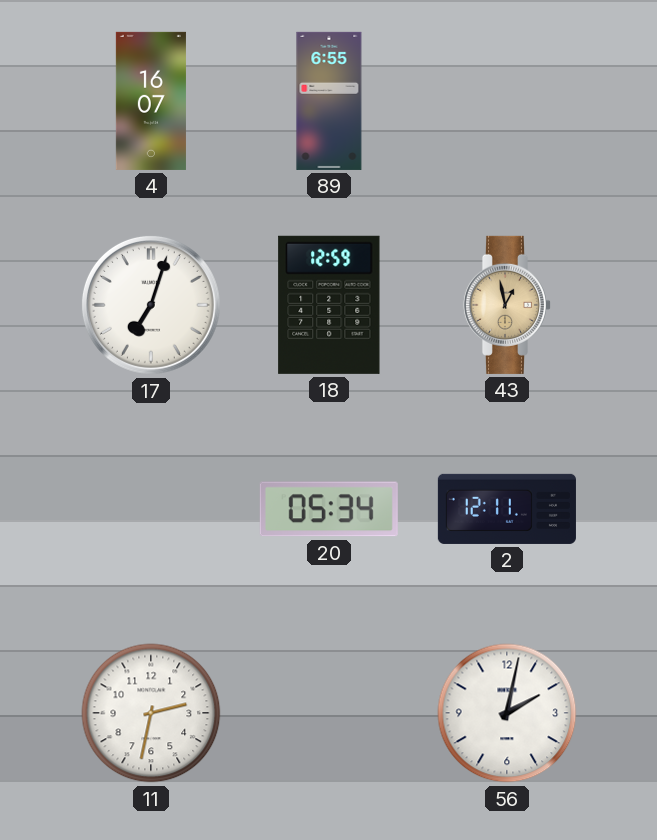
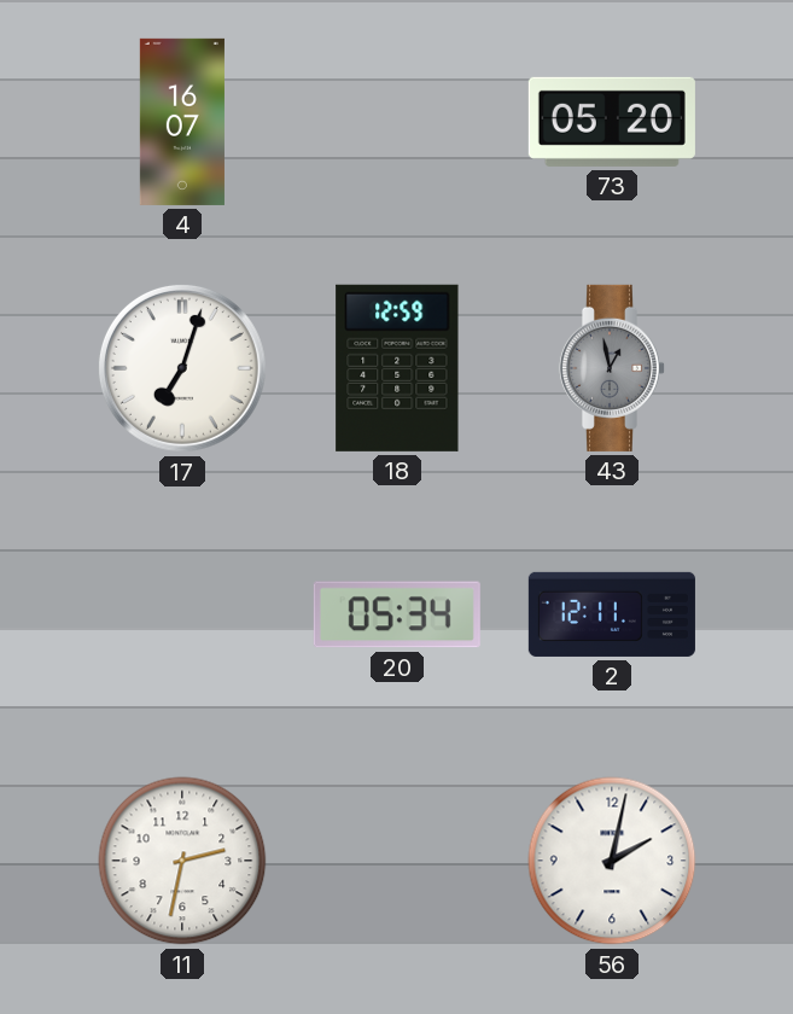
89: 6:55 -> none (329, 101)
73: none -> 05:20 (612, 122)
43 dial: champagne -> grey (611, 368)
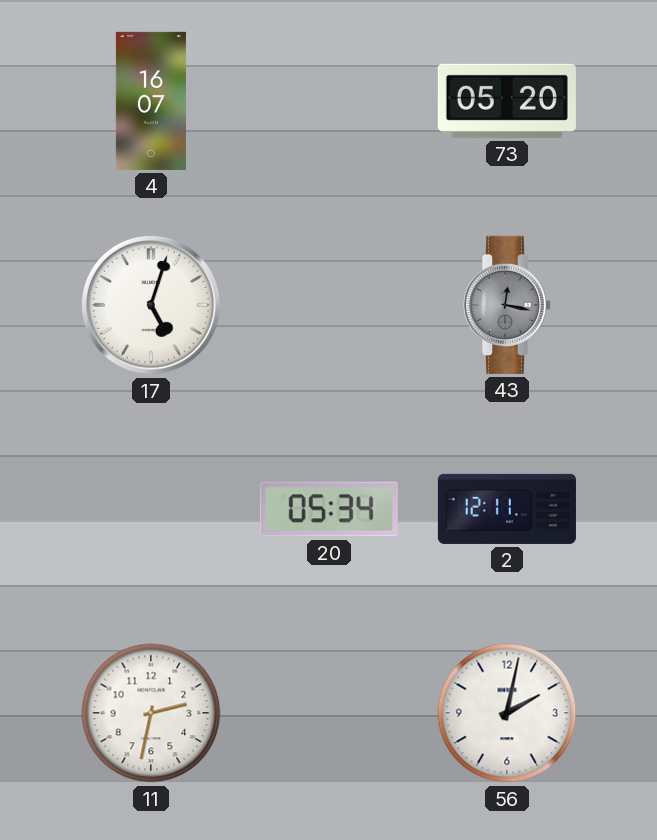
17: 7:03 -> 5:03 (151, 305)
18: 12:59 -> none (397, 368)
43: 12:58 -> 12:17 (506, 305)
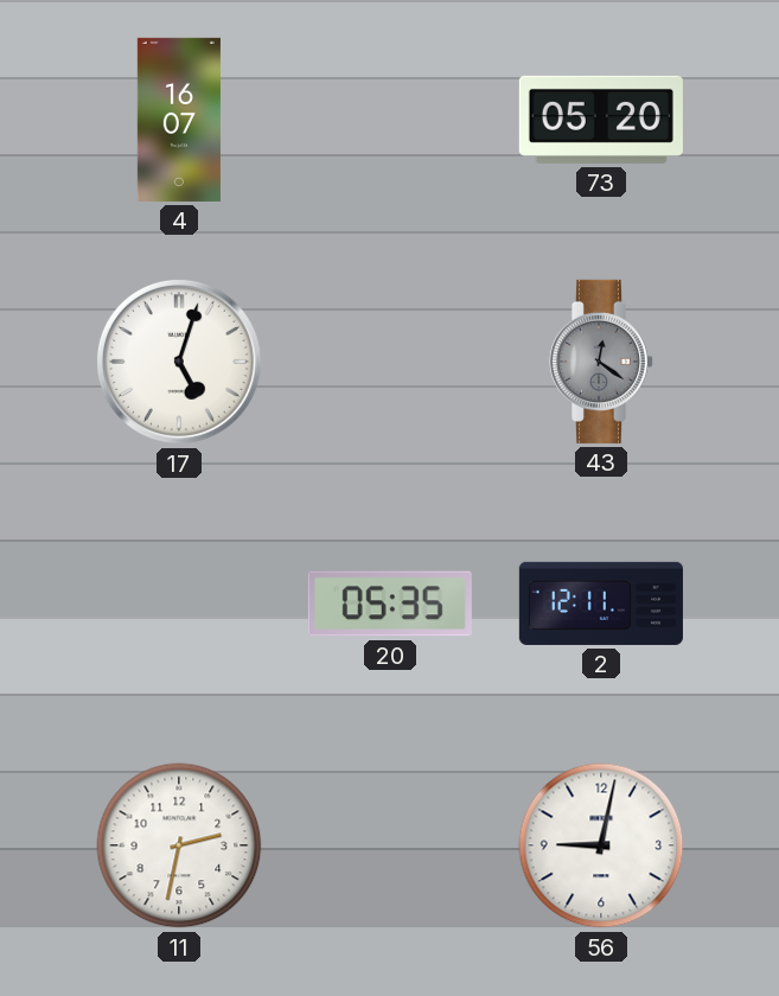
43: 12:17 -> 12:21 (600, 362)
20: 05:34 -> 05:35 (390, 604)
56: 2:02 -> 9:02 (601, 845)
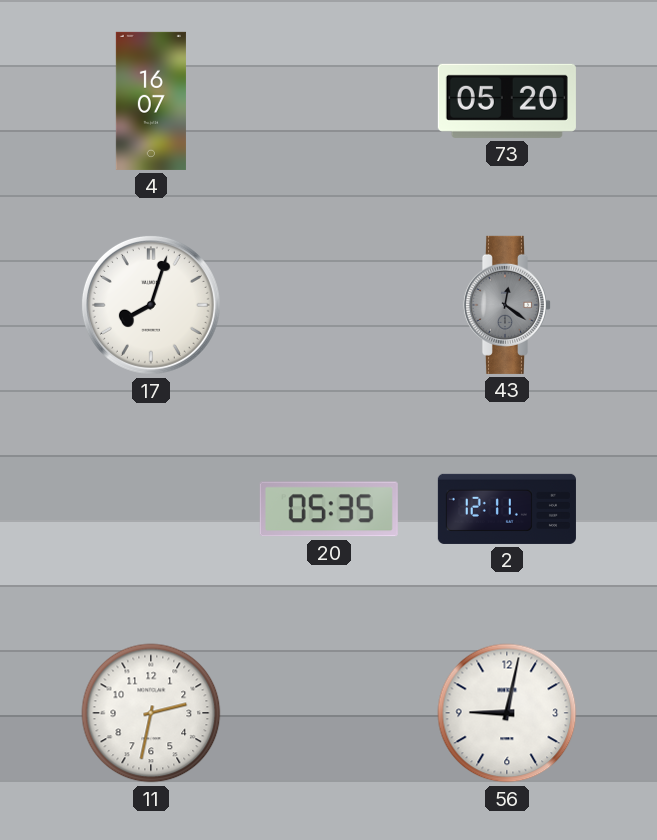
17: 5:03 -> 8:03 (151, 305)
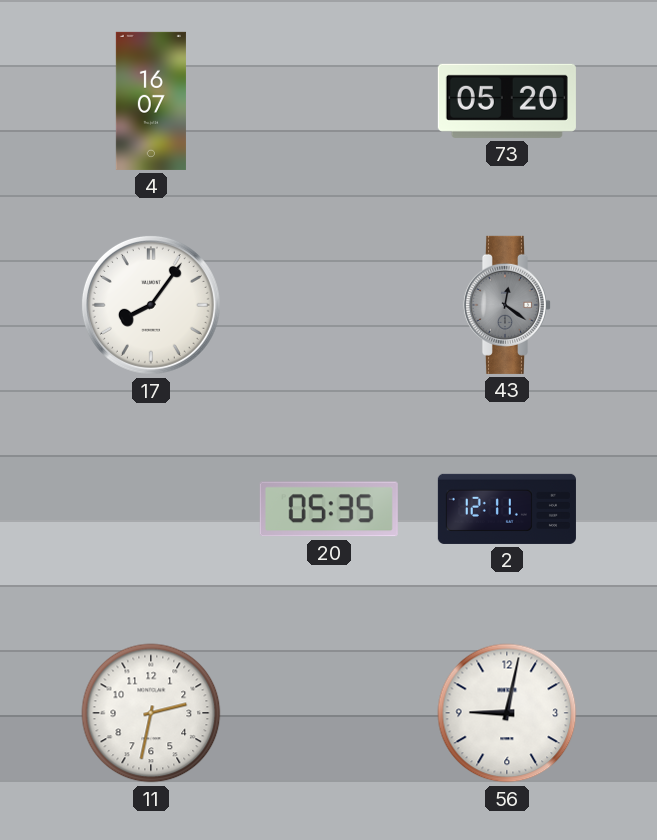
17: 8:03 -> 8:06 (151, 305)
